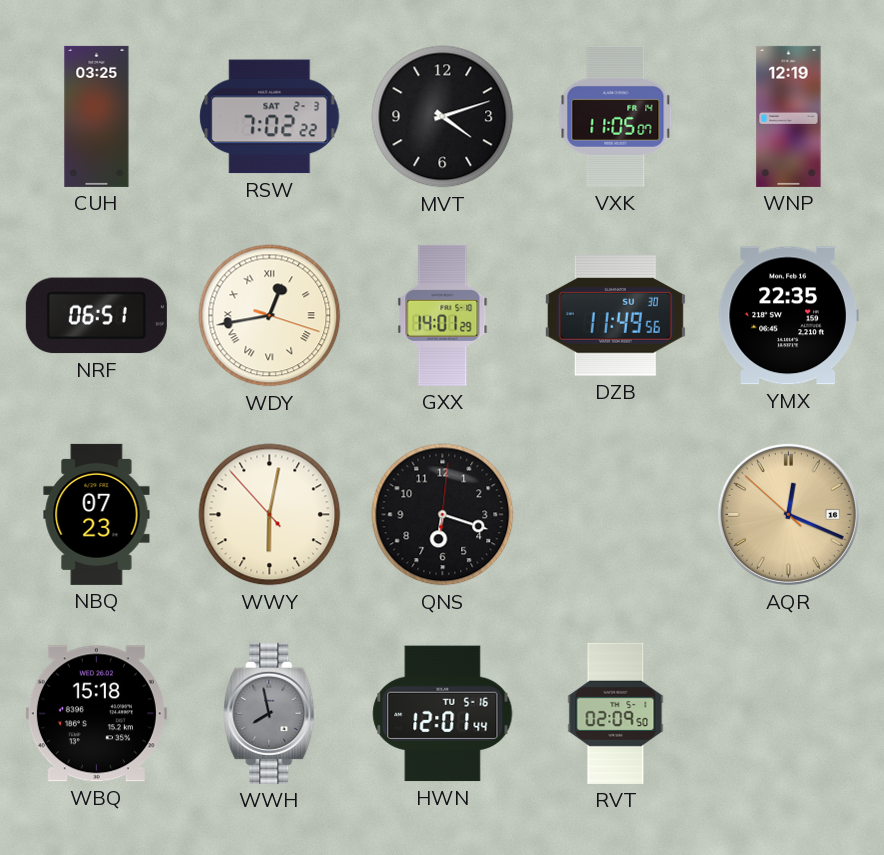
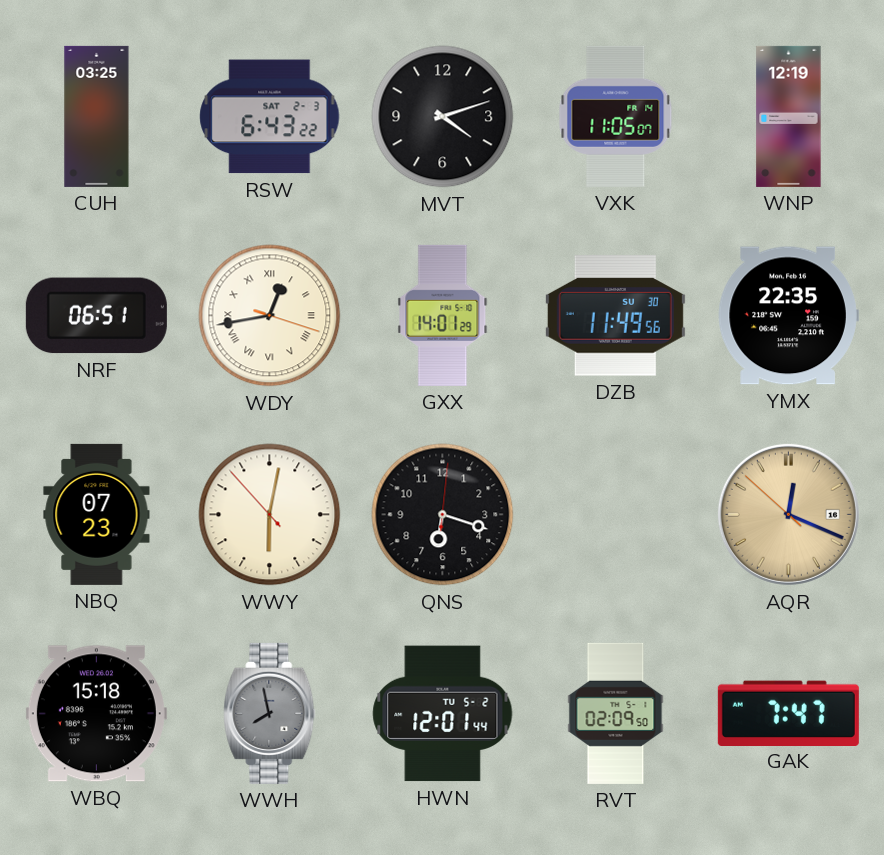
RSW: 7:02 -> 6:43 (270, 117)
HWN date: TU 5-16 -> TU 5-2 (443, 714)
GAK: none -> 7:47 (788, 713)
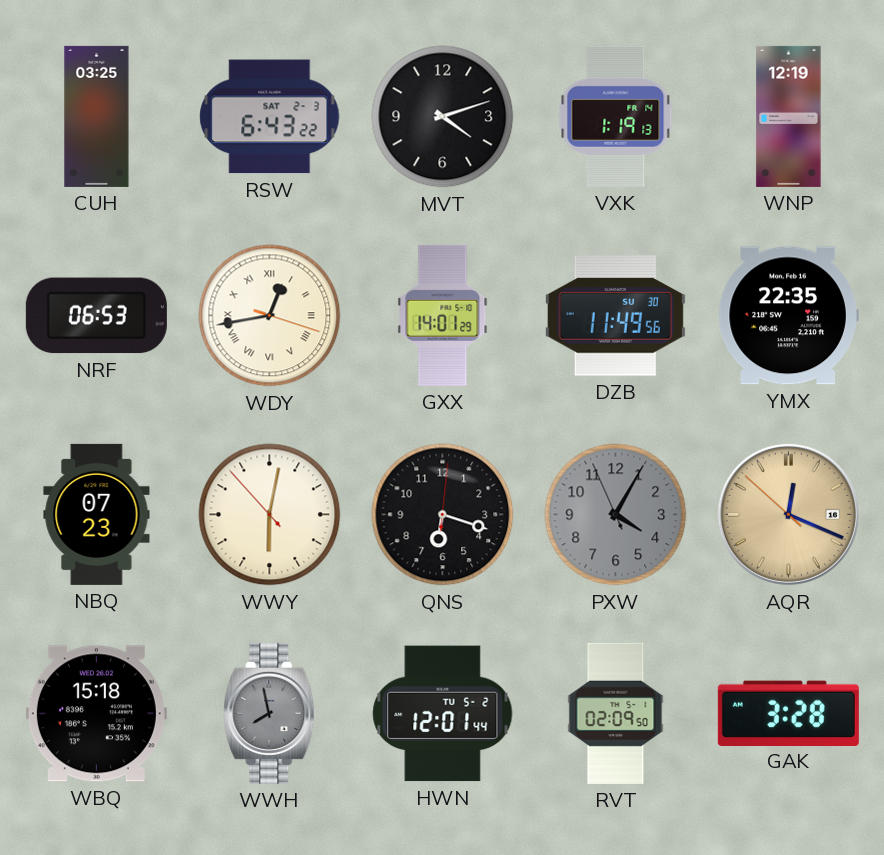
VXK: 11:05 -> 1:19 (616, 116)
NRF: 06:51 -> 06:53 (96, 316)
PXW: none -> 4:04 (616, 515)
GAK: 7:47 -> 3:28 (788, 713)
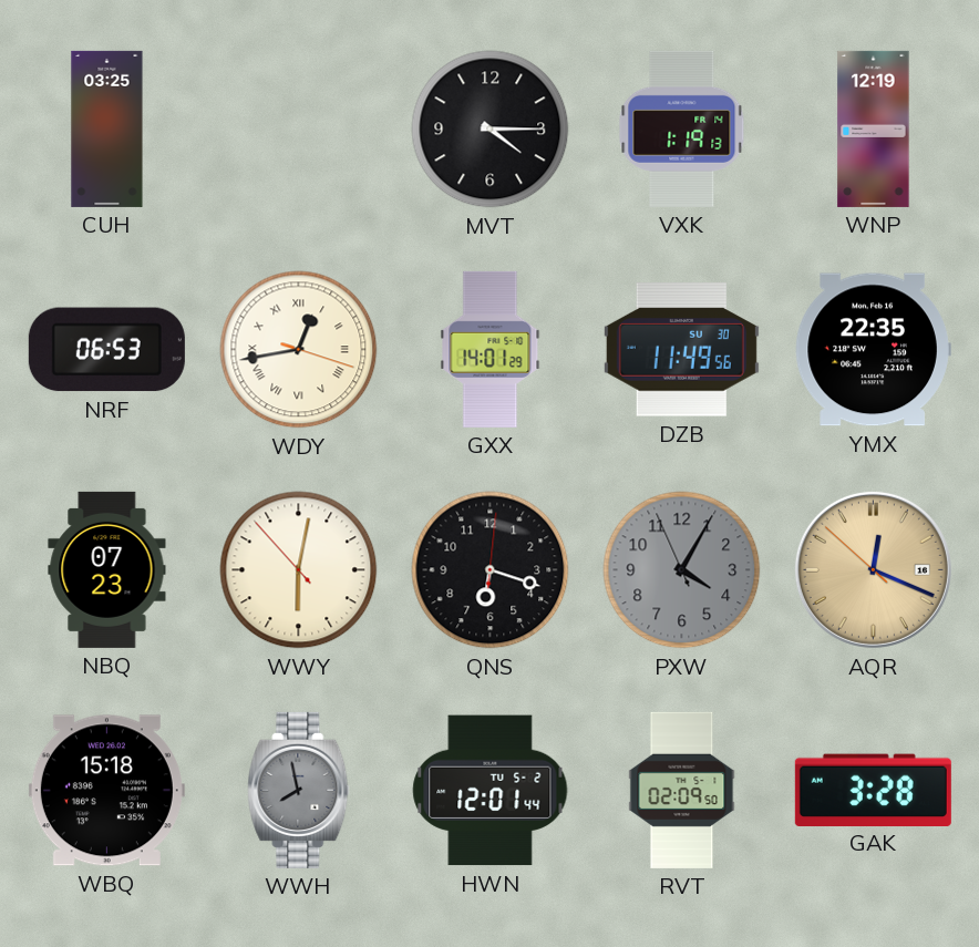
RSW: 6:43 -> none (270, 117)
MVT: 4:12 -> 4:15 (491, 130)
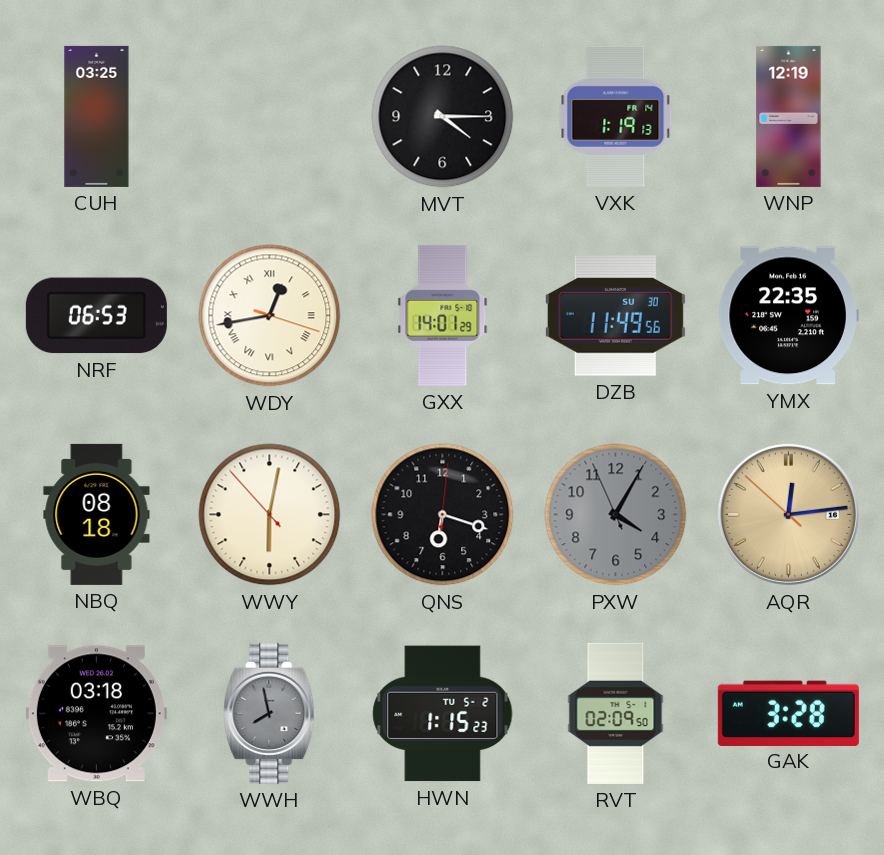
NBQ: 07:23 -> 08:18 (97, 514)
AQR: 12:18 -> 12:13 (788, 514)
WBQ: 15:18 -> 03:18 (96, 714)
HWN: 12:01 -> 1:15 (443, 714)
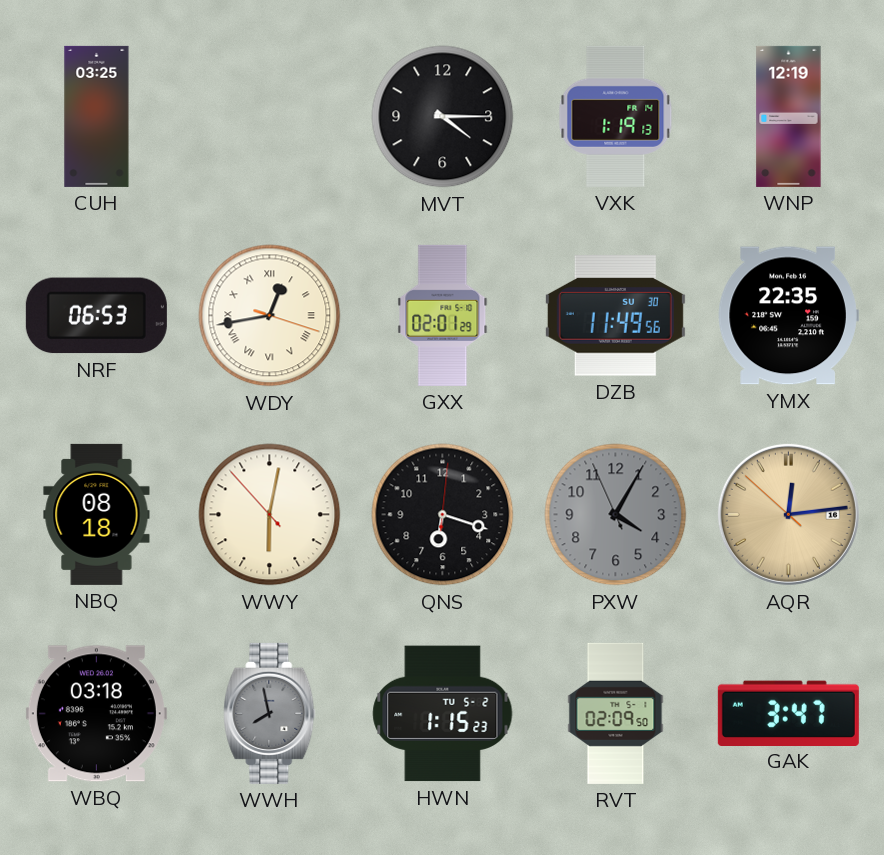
GXX: 14:01 -> 02:01 (443, 315)
GAK: 3:28 -> 3:47 (788, 713)
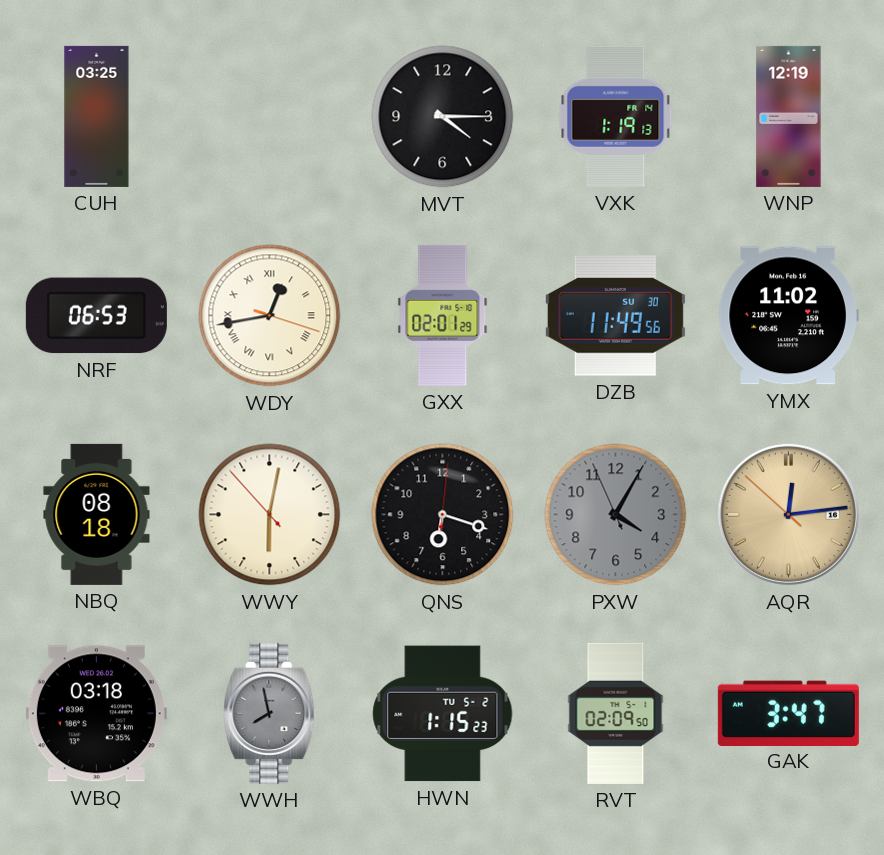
YMX: 22:35 -> 11:02 (788, 316)
